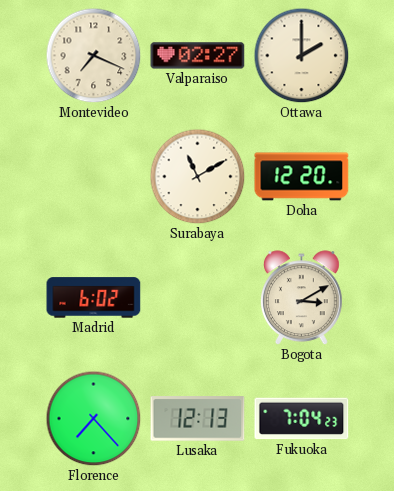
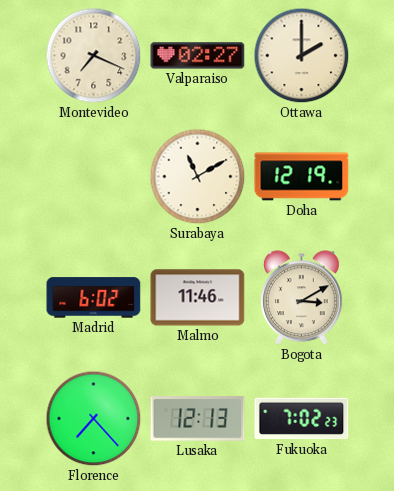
Doha: 12:20 -> 12:19 (302, 177)
Malmo: none -> 11:46 (198, 298)
Fukuoka: 7:04 -> 7:02 (302, 419)
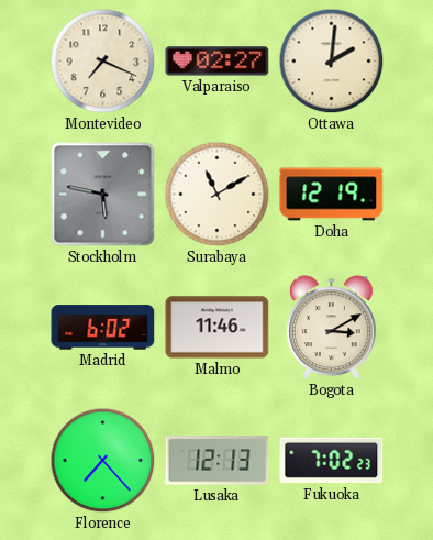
Ottawa: 2:00 -> 2:01 (332, 62)
Stockholm: none -> 5:47 (103, 195)
